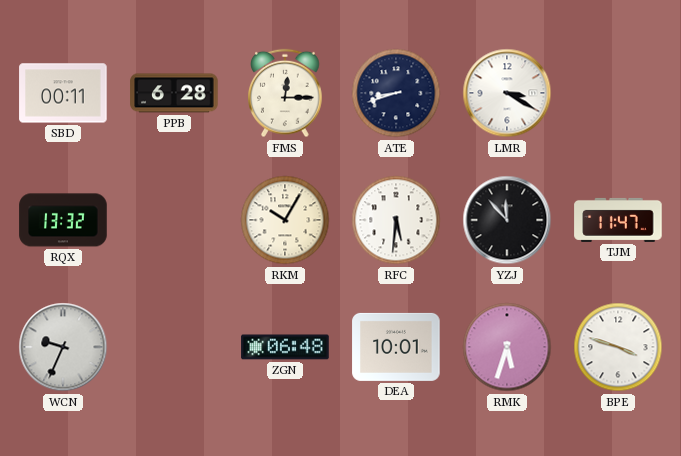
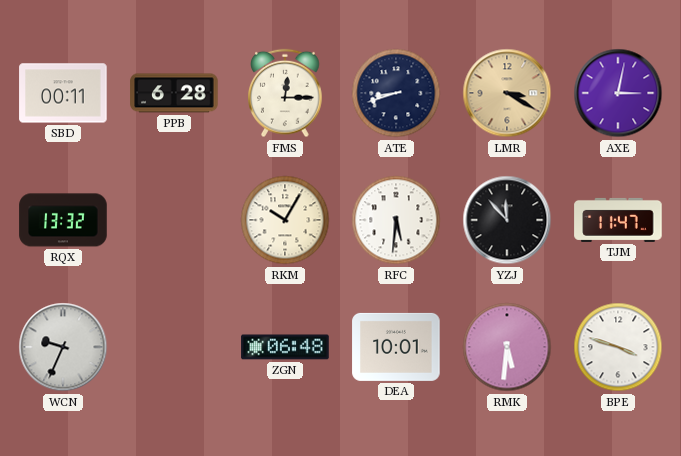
LMR dial: white -> champagne (507, 93)
AXE: none -> 3:02 (618, 93)
RMK: 5:33 -> 5:31 (507, 347)
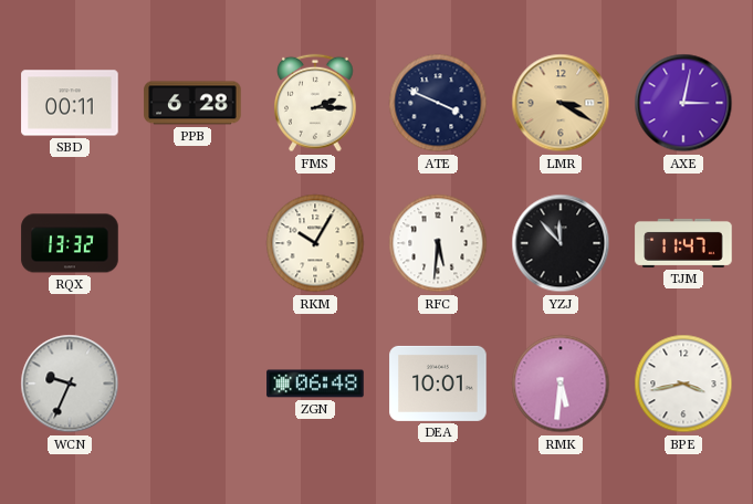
FMS: 12:15 -> 2:15 (316, 103)
ATE: 8:42 -> 3:49 (438, 103)
BPE: 3:48 -> 3:43 (683, 384)
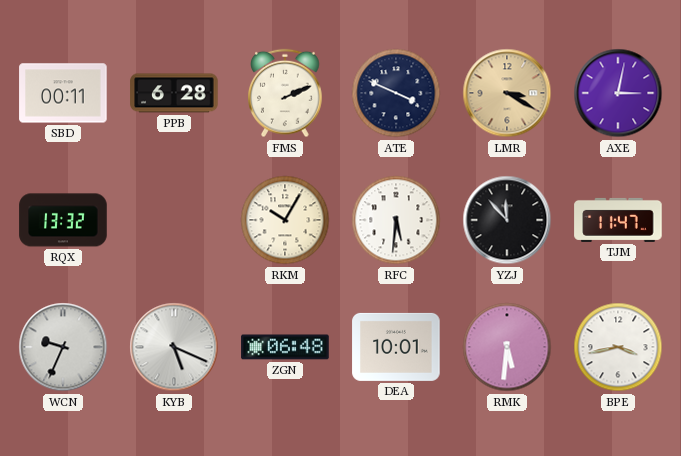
FMS: 2:15 -> 2:11 (286, 93)
KYB: none -> 5:19 (174, 347)
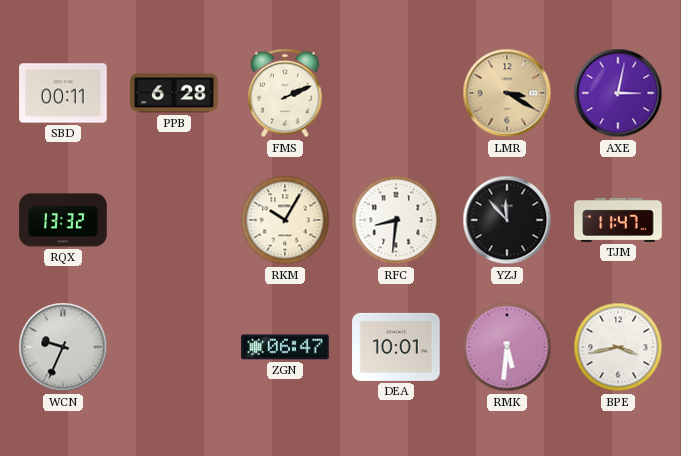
ATE: 3:49 -> none (396, 93)
RFC: 5:31 -> 8:31 (396, 220)
KYB: 5:19 -> none (174, 347)
ZGN: 06:48 -> 06:47 (285, 347)
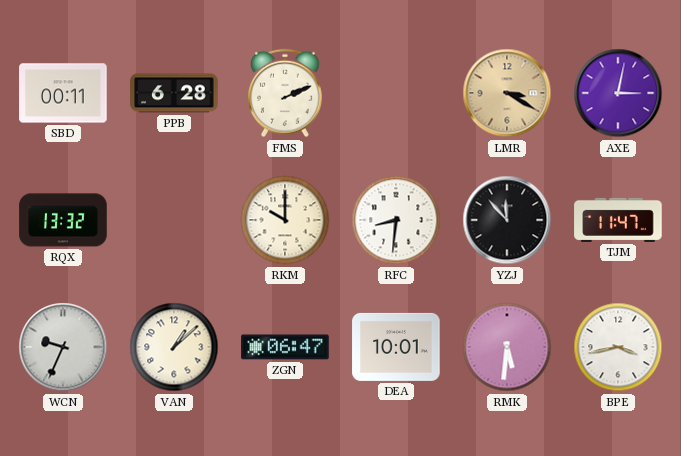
RKM: 10:05 -> 10:00 (285, 220)
VAN: none -> 1:08 (174, 347)
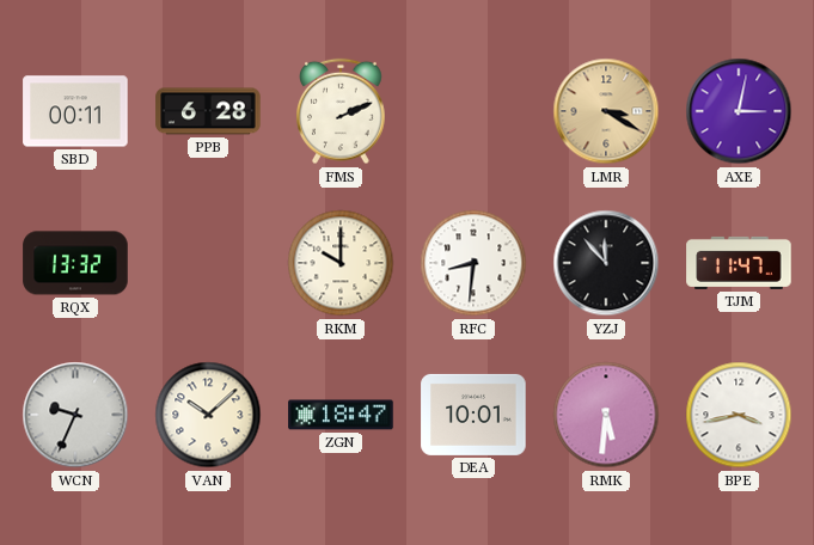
VAN: 1:08 -> 10:08 (208, 415)
ZGN: 06:47 -> 18:47 (341, 415)
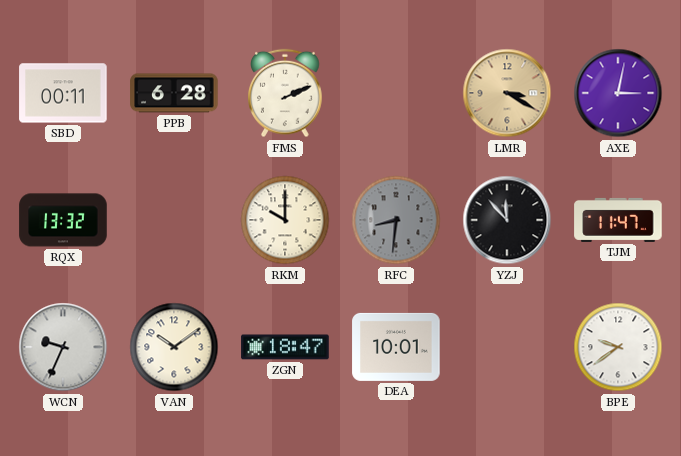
RFC dial: white -> grey (396, 220)
VAN: 10:08 -> 10:09 (174, 347)
RMK: 5:31 -> none (606, 415)
BPE: 3:43 -> 9:39 (618, 347)
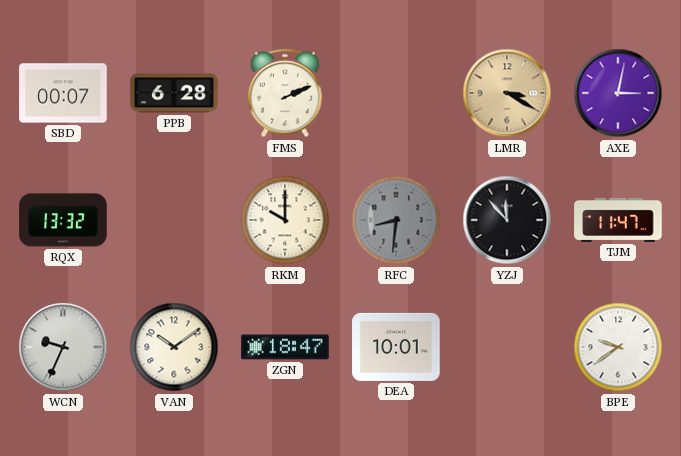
SBD: 00:11 -> 00:07 (63, 93)
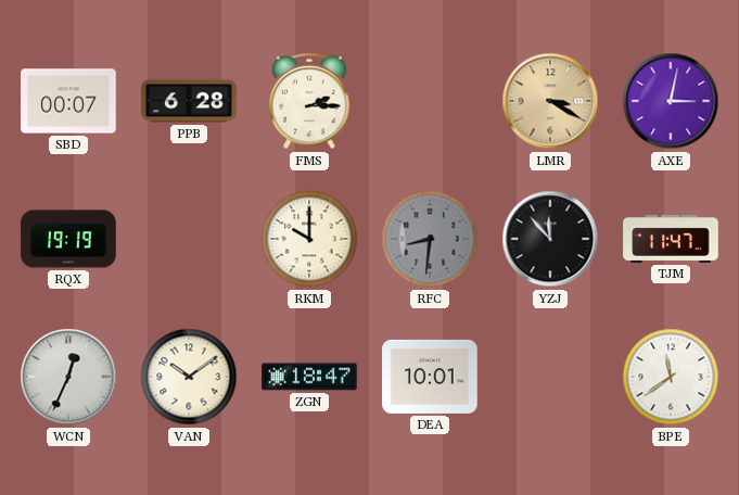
FMS: 2:11 -> 2:15 (310, 101)
RQX: 13:32 -> 19:19 (68, 239)
WCN: 9:34 -> 12:34 (68, 377)
BPE: 9:39 -> 11:39 (671, 377)
